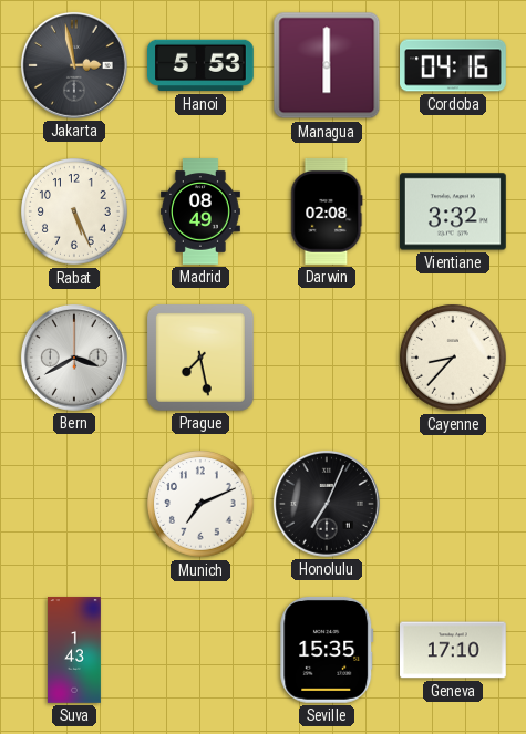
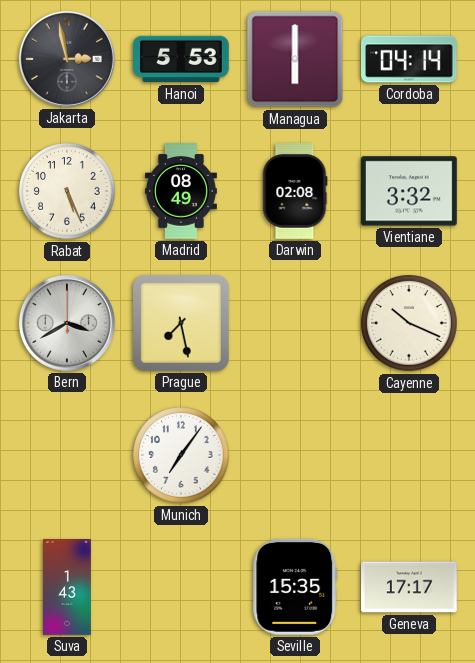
Cordoba: 04:16 -> 04:14 (410, 59)
Cayenne: 8:37 -> 10:19 (409, 323)
Munich: 7:11 -> 7:06 (181, 455)
Honolulu: 7:04 -> none (327, 504)
Geneva: 17:10 -> 17:17 (410, 587)
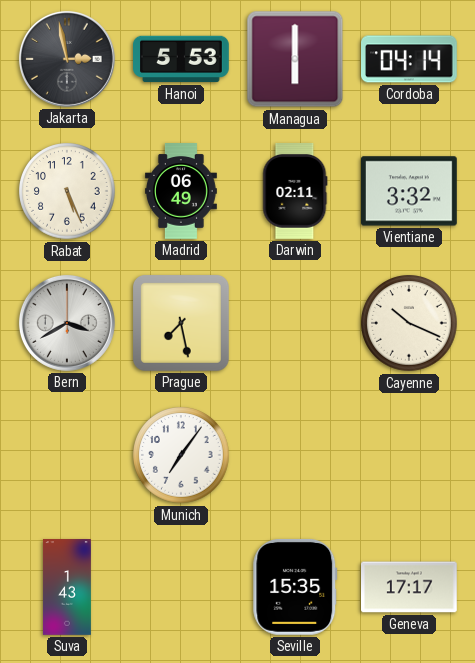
Madrid: 08:49 -> 06:49 (181, 191)
Darwin: 02:08 -> 02:11 (295, 192)
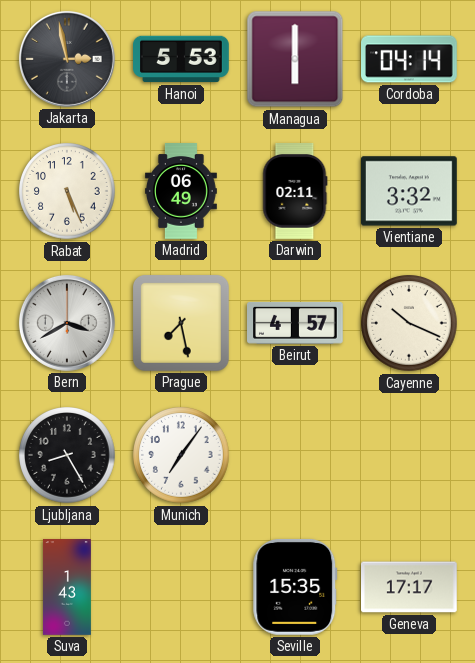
Beirut: none -> 4:57 (296, 323)
Ljubljana: none -> 8:25 (67, 455)
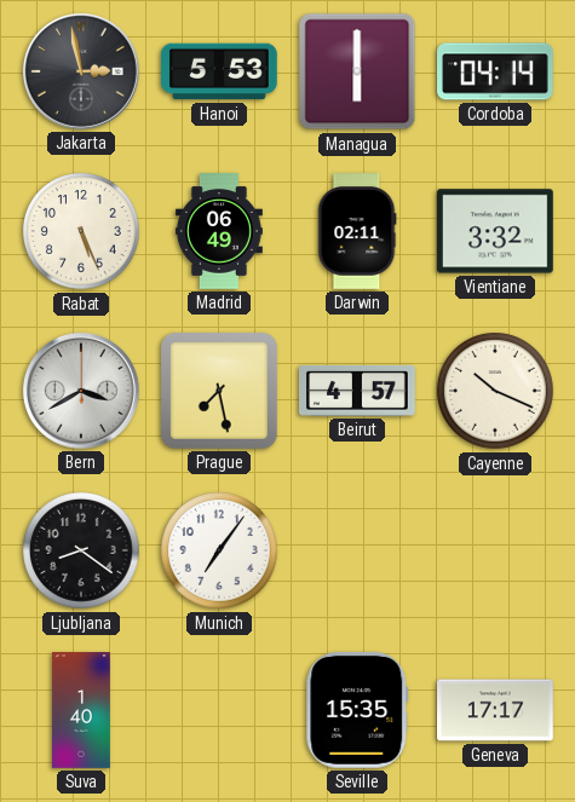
Ljubljana: 8:25 -> 8:21 (81, 550)
Suva: 1:43 -> 1:40 (81, 710)
